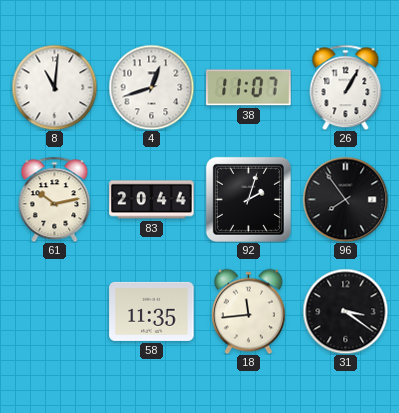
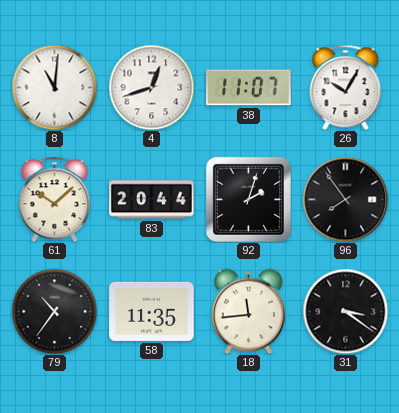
26: 1:05 -> 10:05 (346, 87)
61: 10:13 -> 10:08 (55, 199)
79: none -> 10:36 (54, 311)
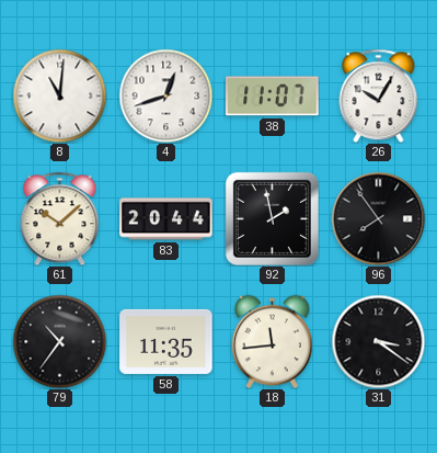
92: 2:03 -> 1:58 (272, 218)
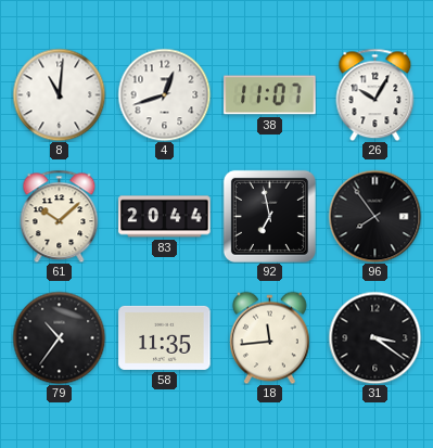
92: 1:58 -> 6:58 (269, 216)
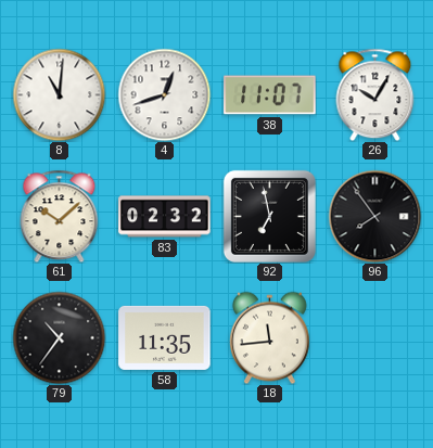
83: 20:44 -> 02:32 (165, 217)
31: 3:21 -> none (374, 337)
